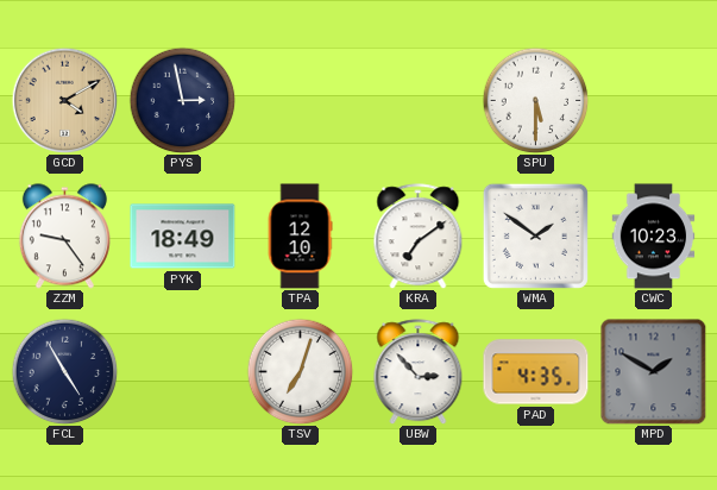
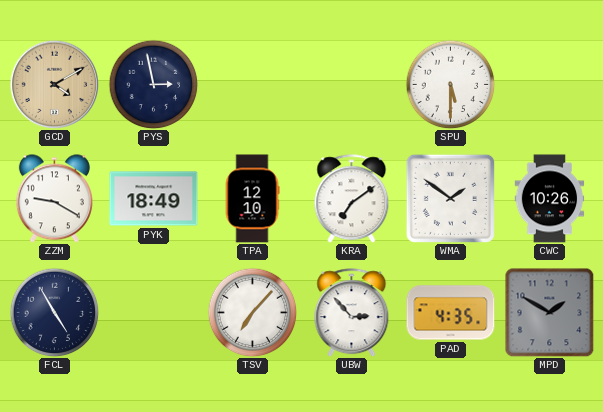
ZZM: 9:24 -> 9:20 (54, 199)
CWC: 10:23 -> 10:26 (550, 199)
TSV: 7:03 -> 7:07 (252, 312)
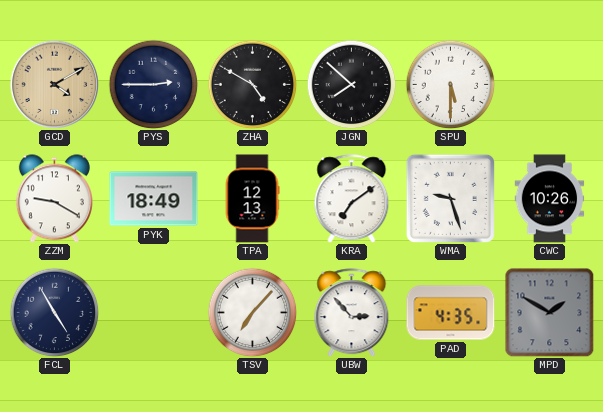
PYS: 2:58 -> 2:45 (153, 84)
ZHA: none -> 4:50 (252, 84)
JGN: none -> 7:52 (351, 84)
TPA: 12:10 -> 12:13 (252, 199)
WMA: 1:51 -> 9:27 (450, 198)
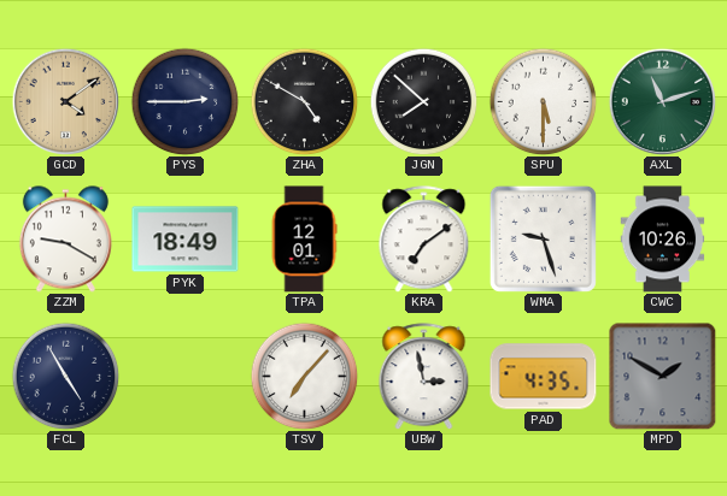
GCD: 4:10 -> 4:09 (65, 101)
AXL: none -> 11:12 (662, 101)
TPA: 12:13 -> 12:01 (304, 240)
UBW: 2:53 -> 2:58 (424, 377)
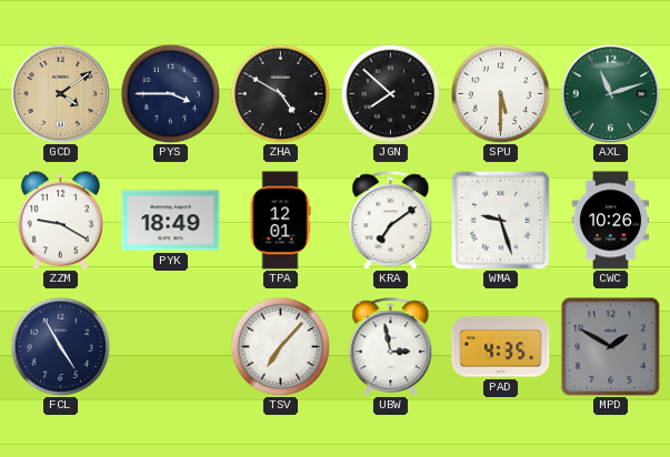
PYS: 2:45 -> 3:45 (170, 93)
